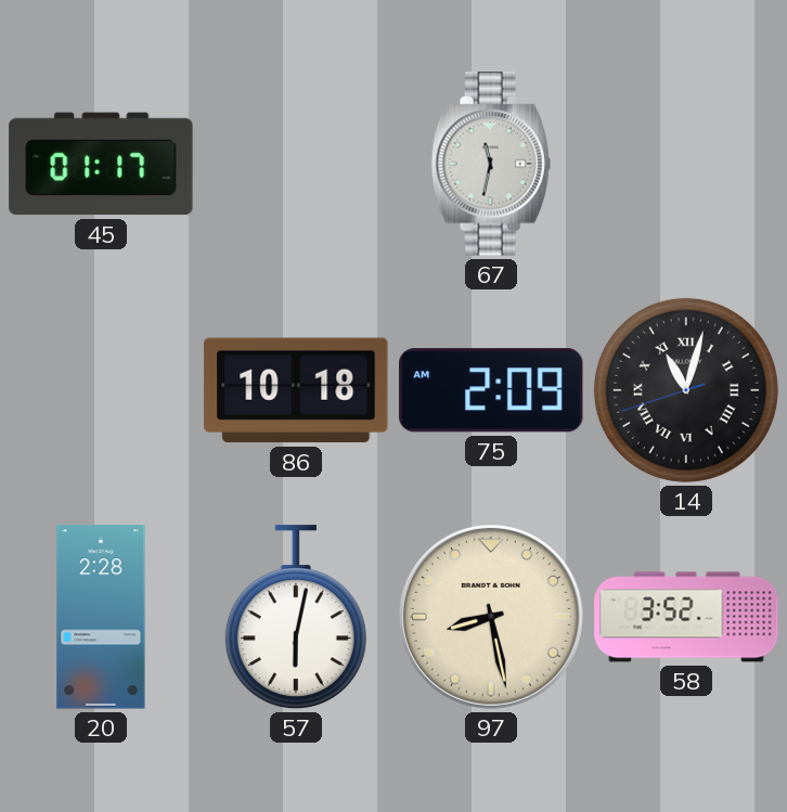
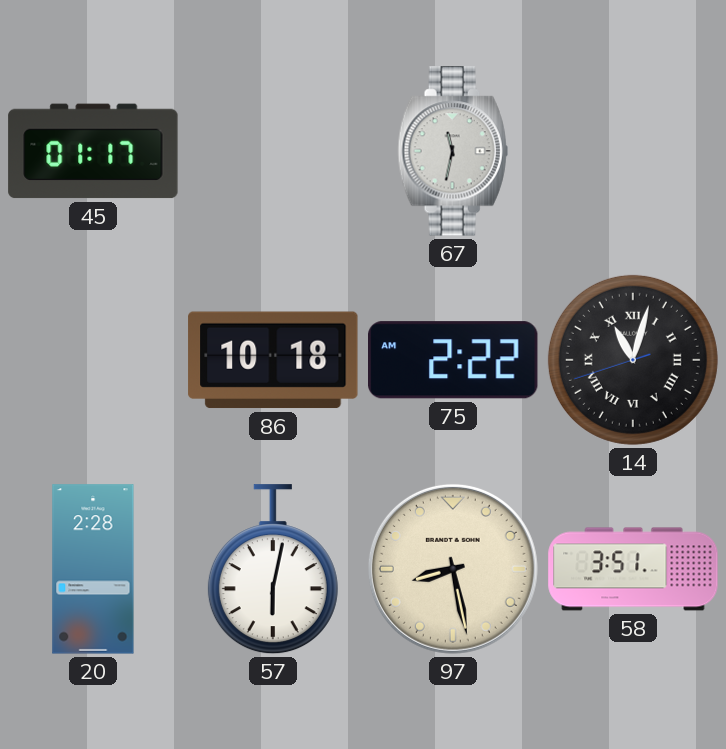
75: 2:09 -> 2:22 (454, 360)
58: 3:52 -> 3:51 (633, 569)
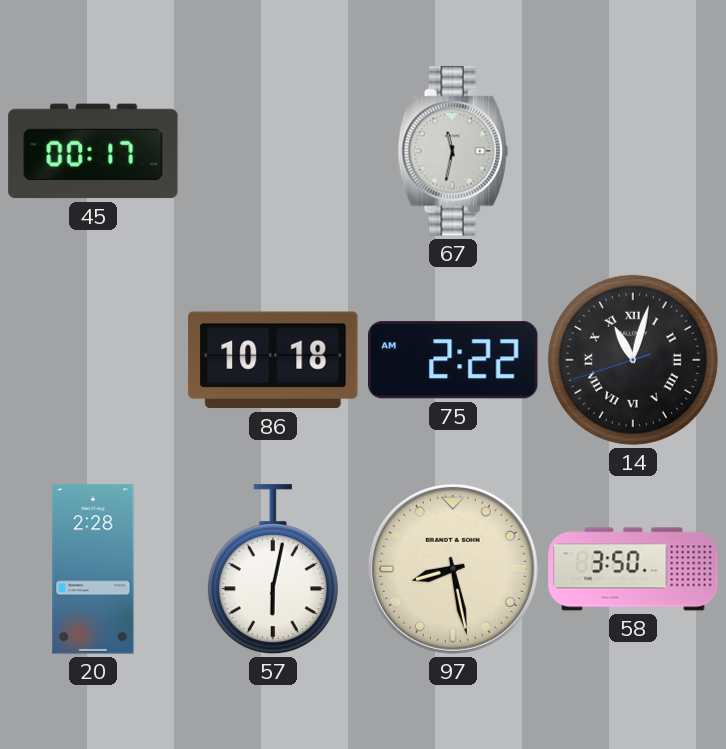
45: 01:17 -> 00:17 (93, 151)
58: 3:51 -> 3:50 (633, 569)
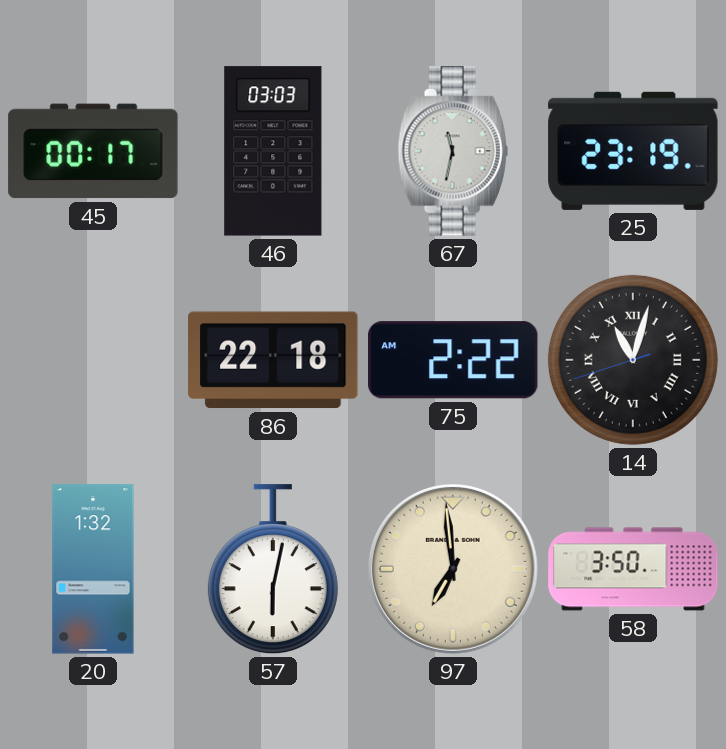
46: none -> 03:03 (273, 151)
25: none -> 23:19 (633, 151)
86: 10:18 -> 22:18 (273, 360)
20: 2:28 -> 1:32 (93, 569)
97: 8:28 -> 6:59 (453, 569)
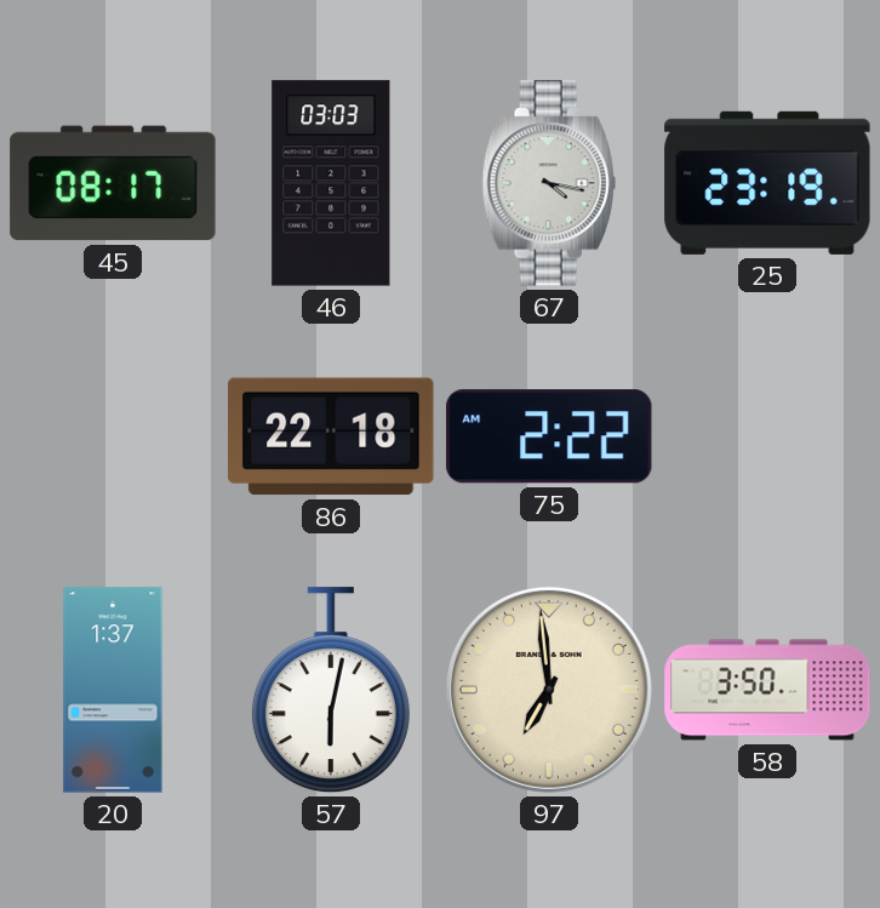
45: 00:17 -> 08:17 (113, 183)
67: 11:32 -> 4:17 (549, 183)
14: 11:02 -> none (633, 360)
20: 1:32 -> 1:37 (113, 690)
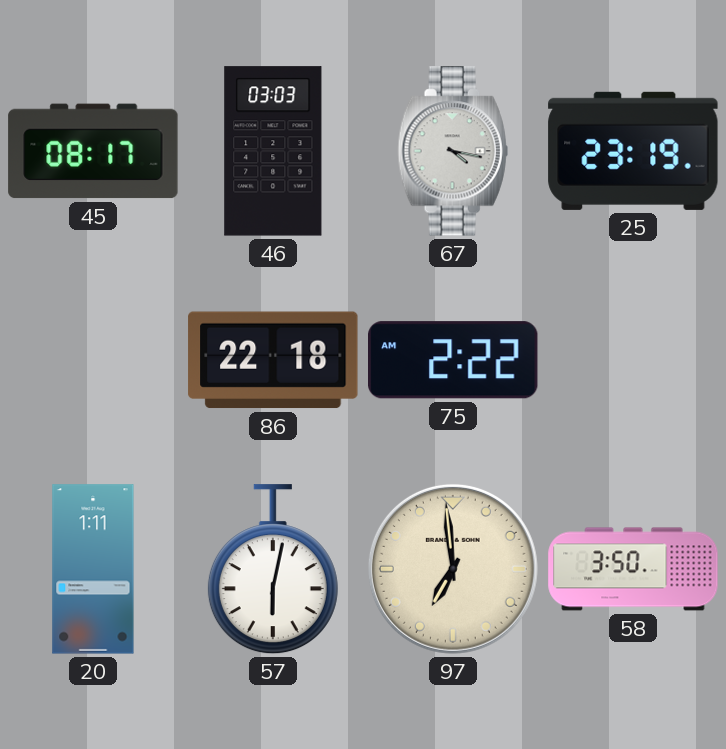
20: 1:37 -> 1:11 (93, 569)
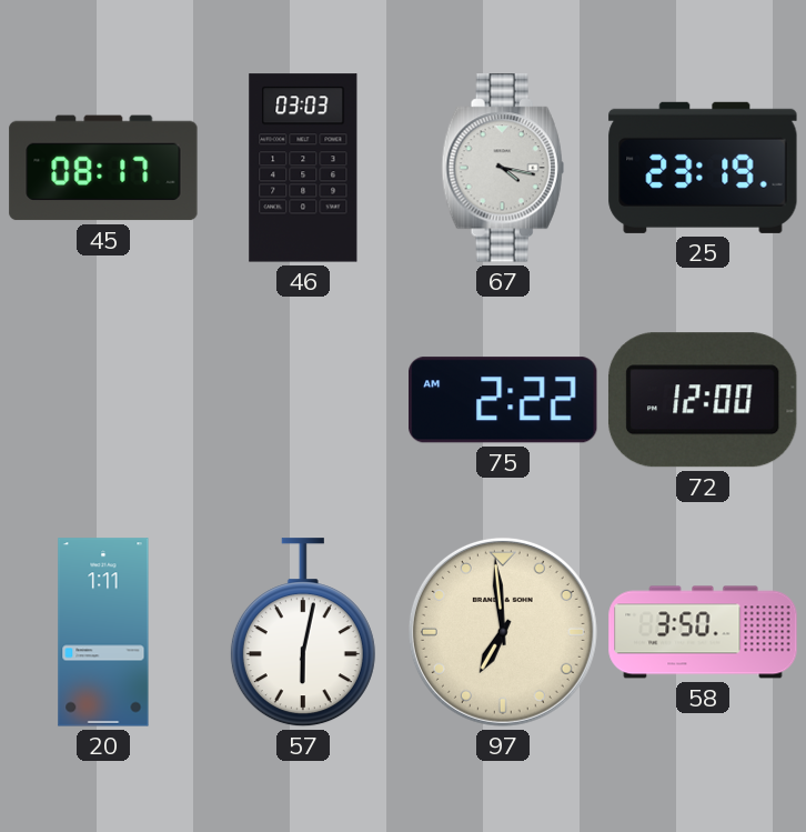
86: 22:18 -> none (273, 360)
72: none -> 12:00 (703, 400)
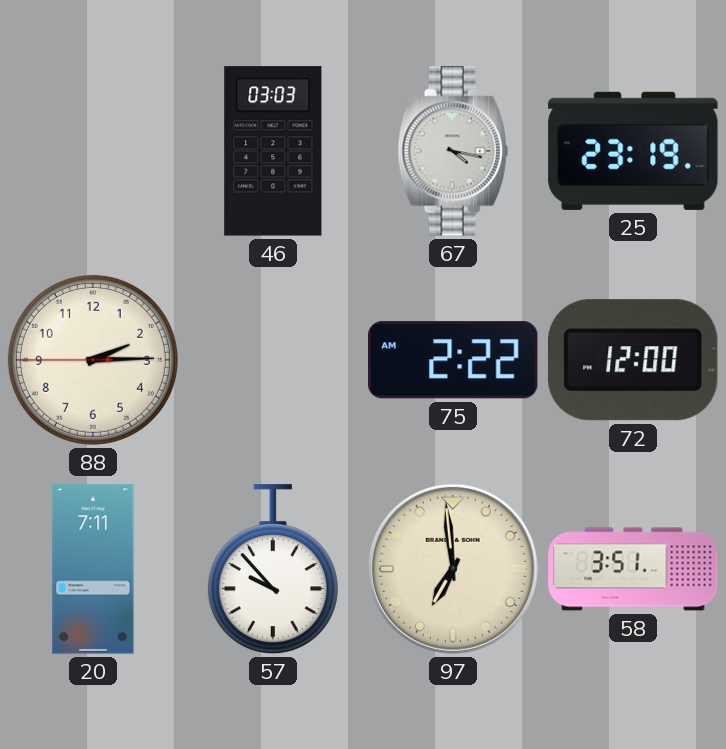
45: 08:17 -> none (103, 168)
88: none -> 2:14 (93, 360)
20: 1:11 -> 7:11 (93, 569)
57: 6:02 -> 9:53 (273, 570)
58: 3:50 -> 3:51 (633, 569)
